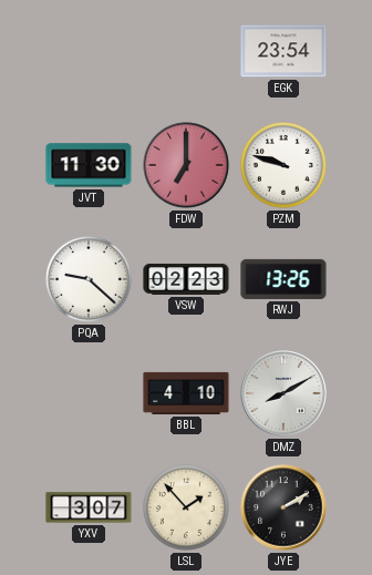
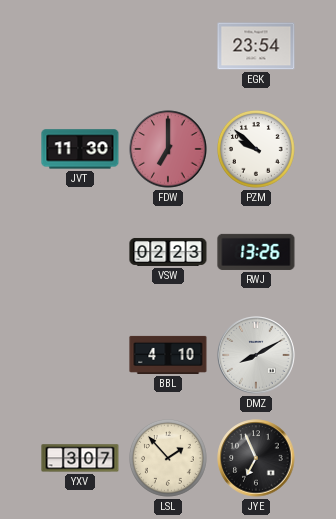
PZM: 9:48 -> 9:52 (257, 150)
PQA: 9:22 -> none (90, 280)
JYE: 2:10 -> 6:56 (256, 458)
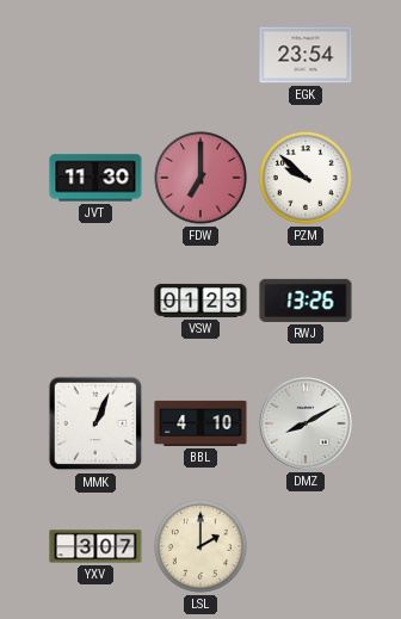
VSW: 02:23 -> 01:23 (200, 301)
MMK: none -> 1:04 (95, 423)
LSL: 1:53 -> 2:00 (202, 547)
JYE: 6:56 -> none (256, 458)
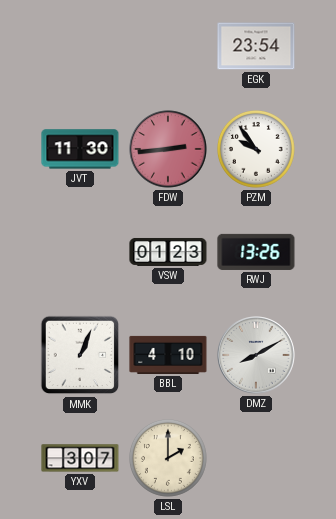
FDW: 7:00 -> 2:44 (168, 149)
PZM: 9:52 -> 9:54 (257, 150)
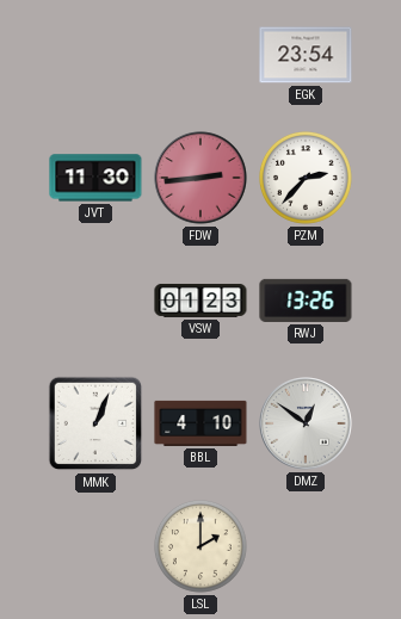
PZM: 9:54 -> 2:37 (307, 179)
DMZ: 8:10 -> 12:51 (306, 423)
YXV: 3:07 -> none (80, 458)
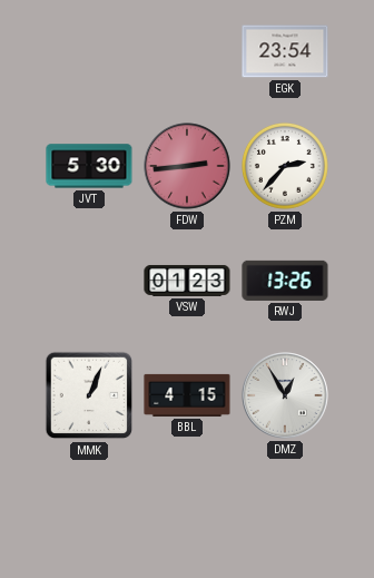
JVT: 11:30 -> 5:30 (89, 166)
BBL: 4:10 -> 4:15 (187, 395)
DMZ: 12:51 -> 12:55 (285, 395)
LSL: 2:00 -> none (202, 547)
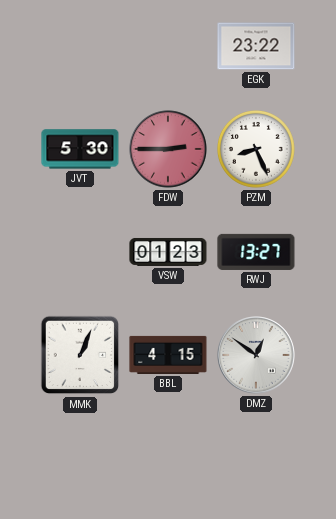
EGK: 23:54 -> 23:22 (256, 46)
FDW: 2:44 -> 2:45 (168, 149)
PZM: 2:37 -> 8:26 (257, 150)
RWJ: 13:26 -> 13:27 (256, 252)
DMZ: 12:55 -> 12:51 (256, 355)
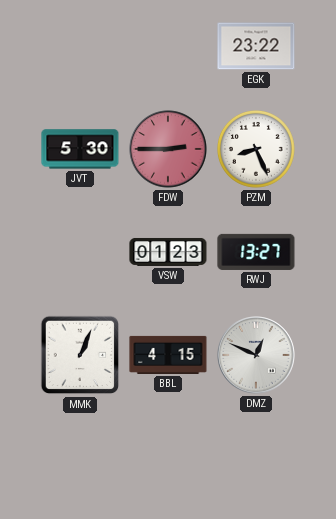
DMZ: 12:51 -> 12:49 (256, 355)
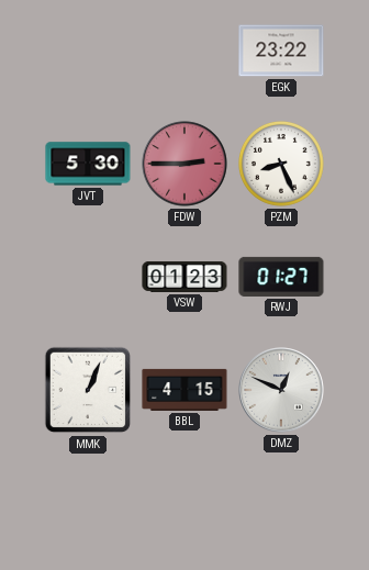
RWJ: 13:27 -> 01:27 (281, 277)
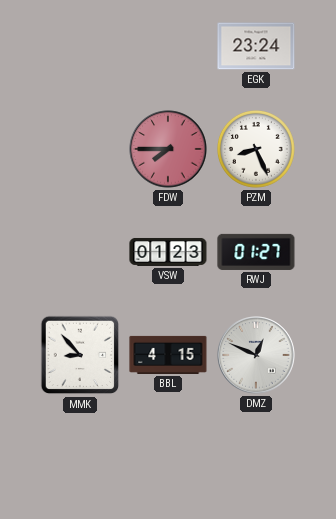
EGK: 23:22 -> 23:24 (256, 46)
JVT: 5:30 -> none (88, 164)
FDW: 2:45 -> 7:45 (168, 149)
MMK: 1:04 -> 8:53 (80, 355)
